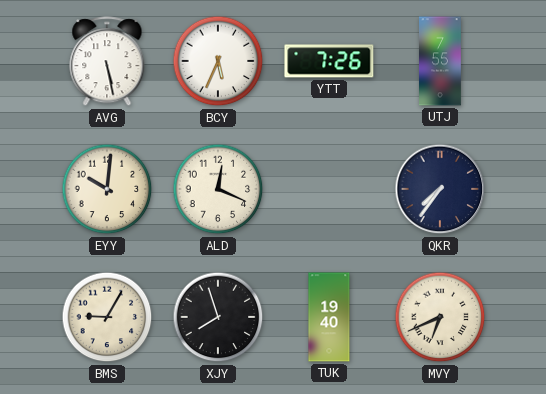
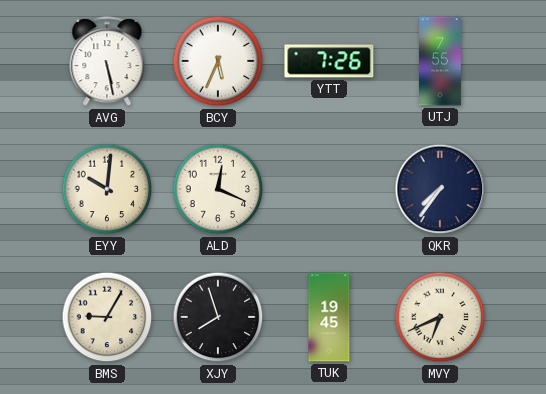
TUK: 19:40 -> 19:45 (329, 317)
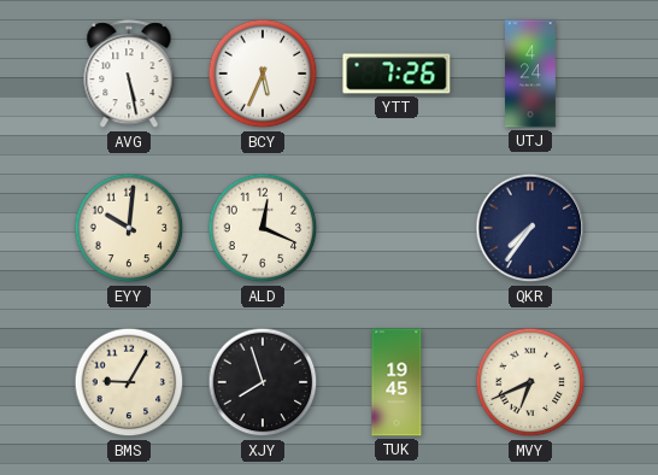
UTJ: 7:55 -> 4:24 (531, 74)
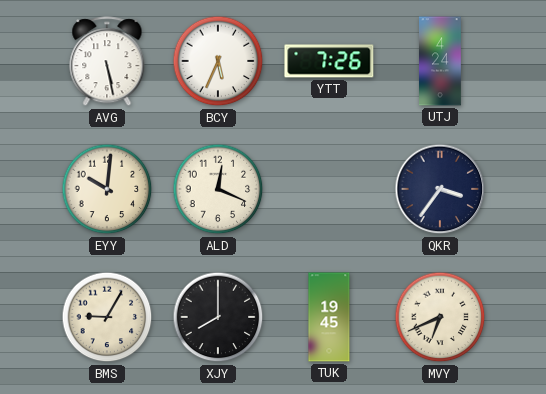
QKR: 7:36 -> 3:36 (440, 189)
XJY: 7:57 -> 8:00 (218, 317)
